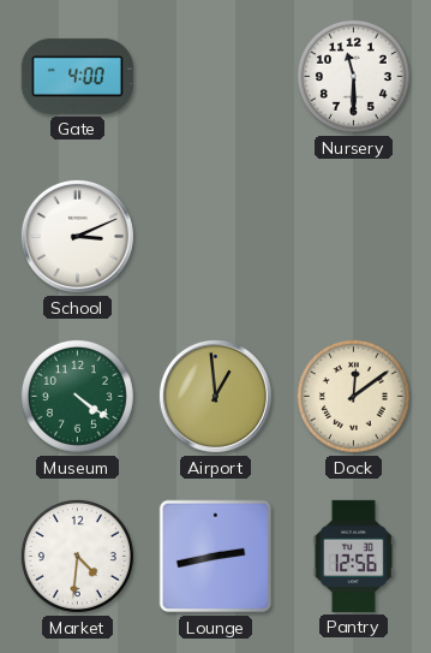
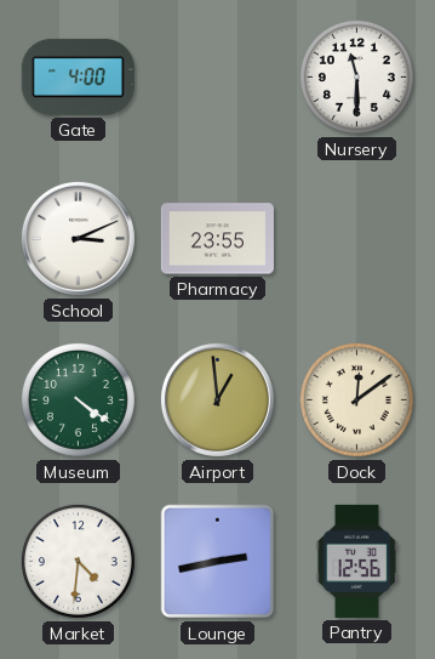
Pharmacy: none -> 23:55 (217, 239)
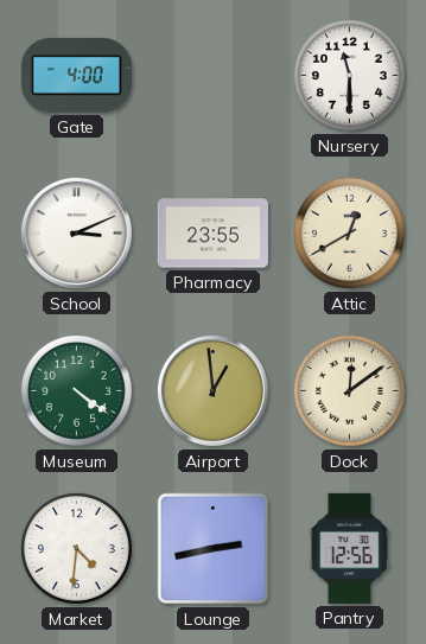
Attic: none -> 12:40 (349, 232)
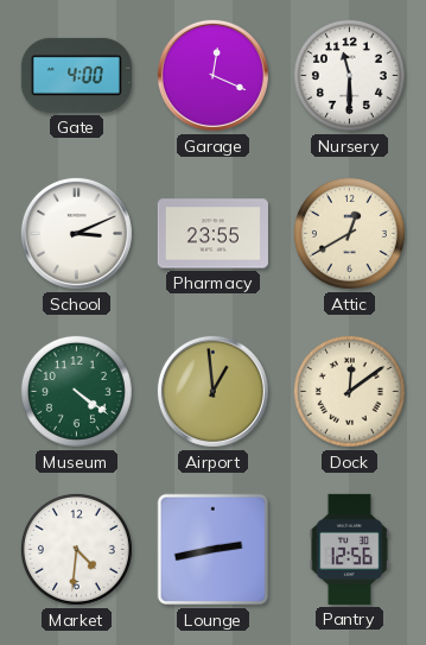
Garage: none -> 12:19 (212, 75)
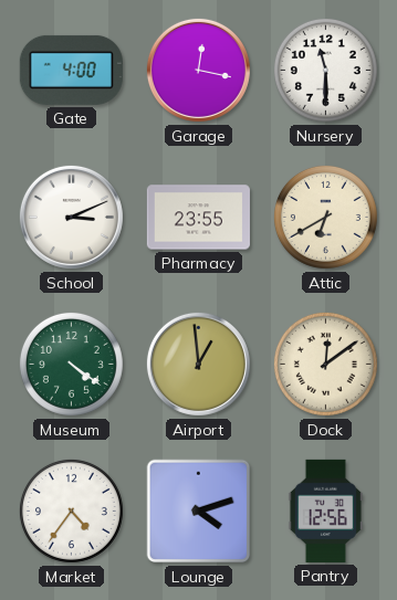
Garage: 12:19 -> 12:17 (198, 70)
Attic: 12:40 -> 6:40 (325, 217)
Market: 4:31 -> 4:36 (71, 510)
Lounge: 2:43 -> 4:12 (199, 512)
